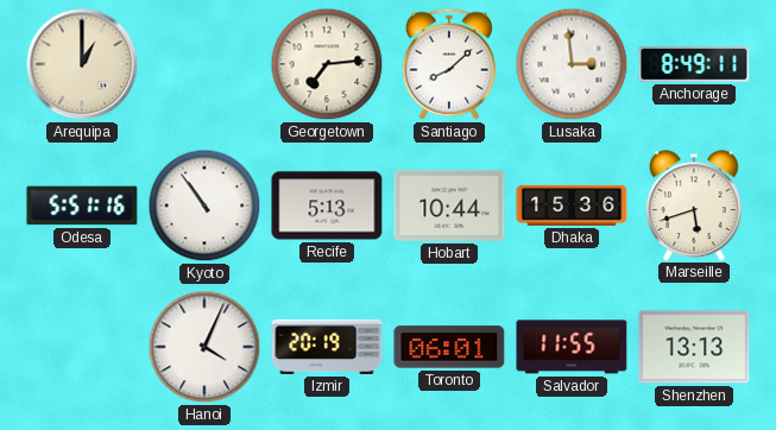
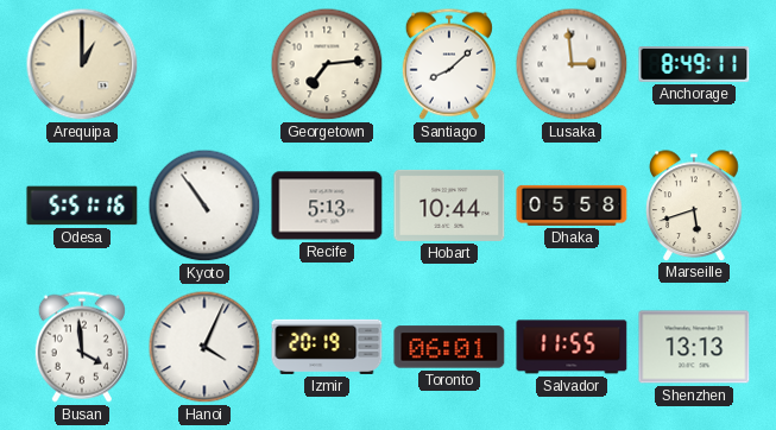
Dhaka: 15:36 -> 05:58 (572, 205)
Busan: none -> 3:59 (82, 347)
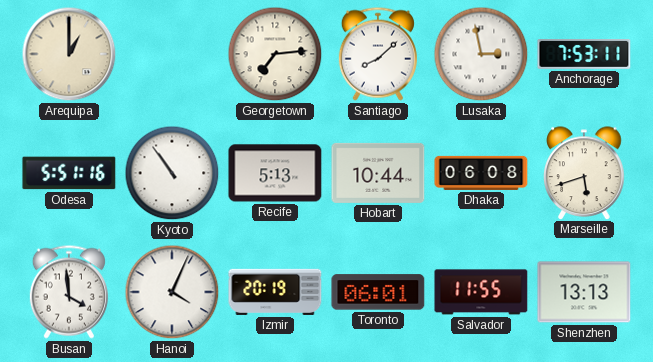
Lusaka: 2:59 -> 2:58 (481, 54)
Anchorage: 8:49 -> 7:53 (584, 55)
Dhaka: 05:58 -> 06:08 (481, 173)
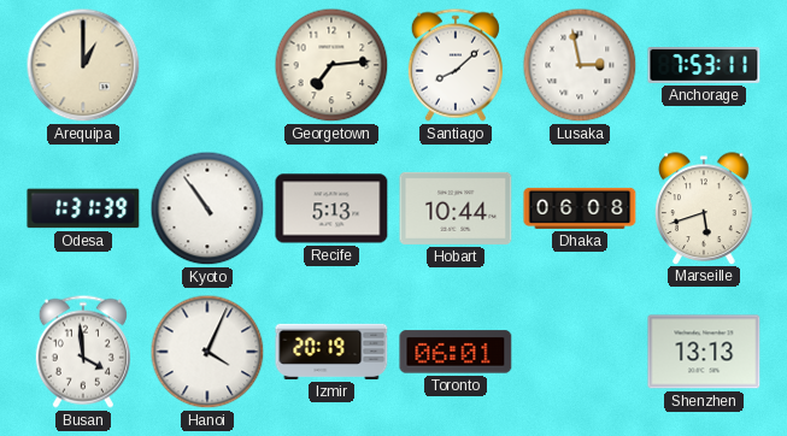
Odesa: 5:51 -> 1:31 (83, 208)
Salvador: 11:55 -> none (481, 292)
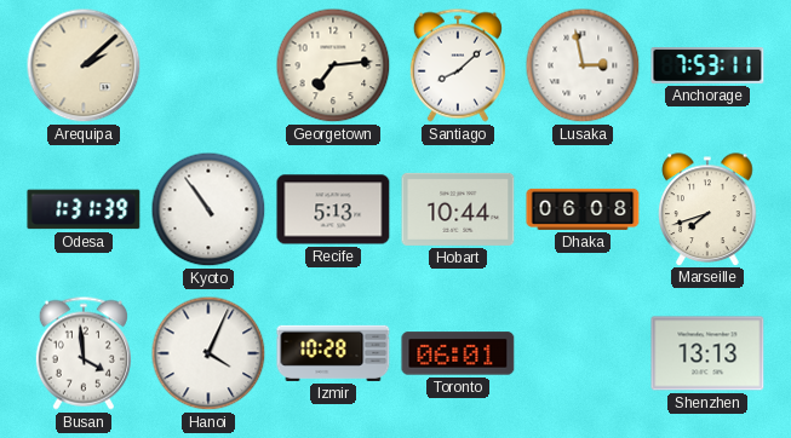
Arequipa: 1:00 -> 2:08 (84, 65)
Marseille: 5:42 -> 7:42 (707, 209)
Izmir: 20:19 -> 10:28 (333, 353)
